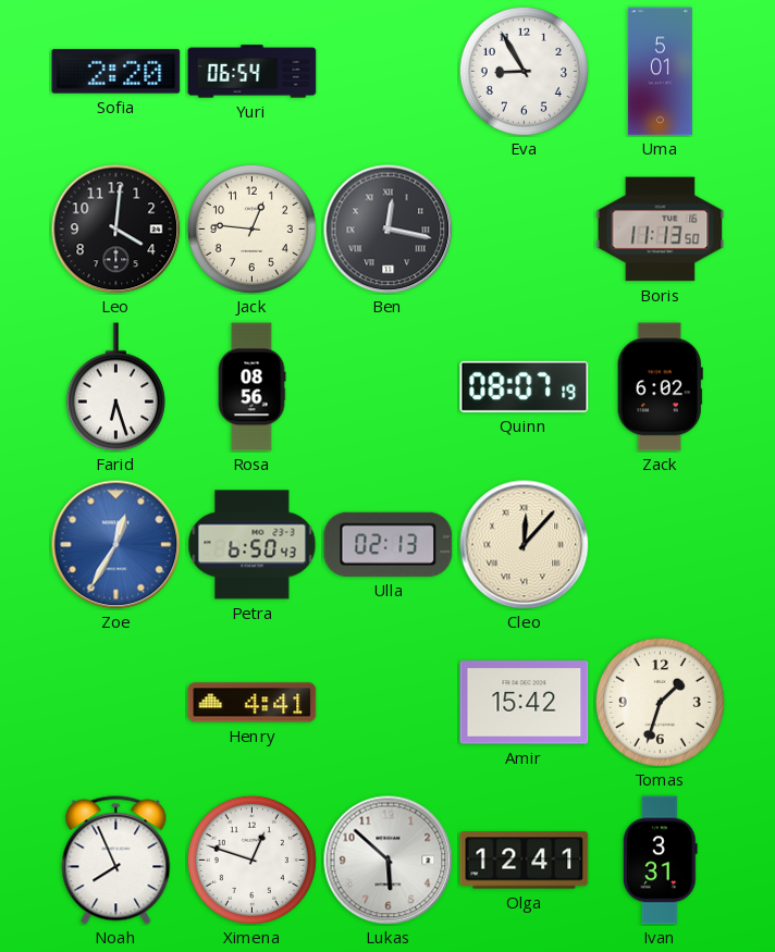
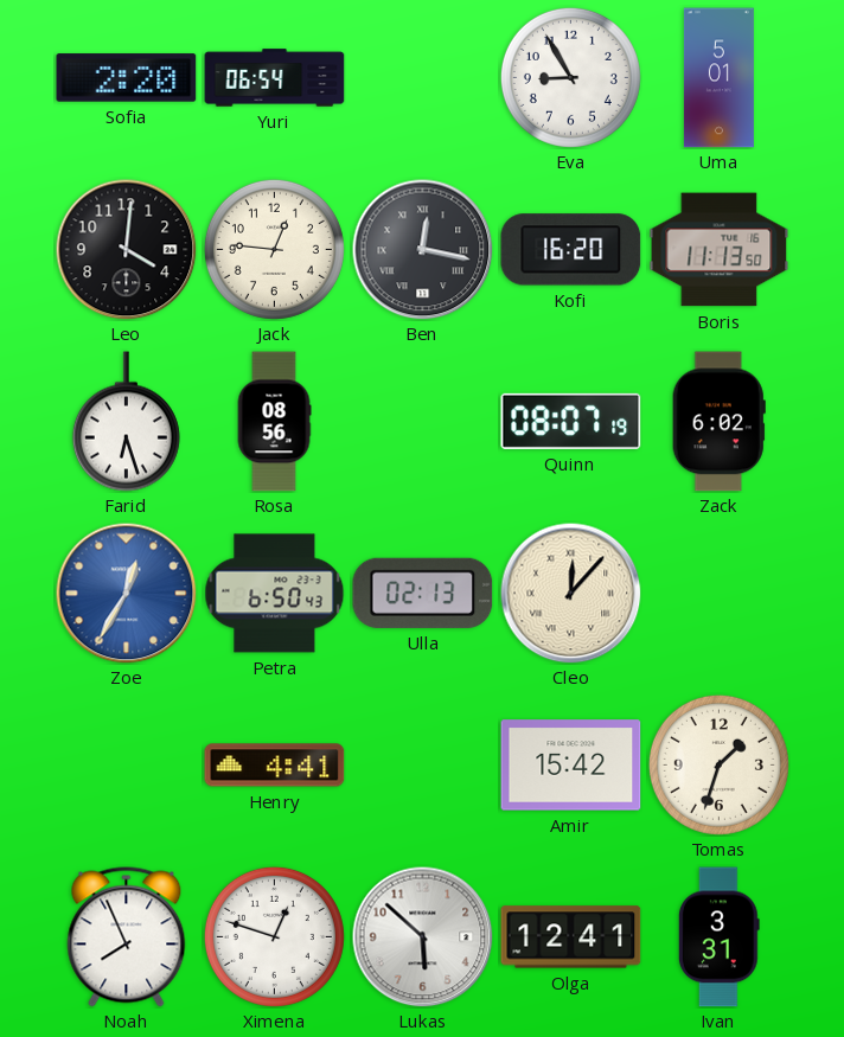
Kofi: none -> 16:20 (571, 250)
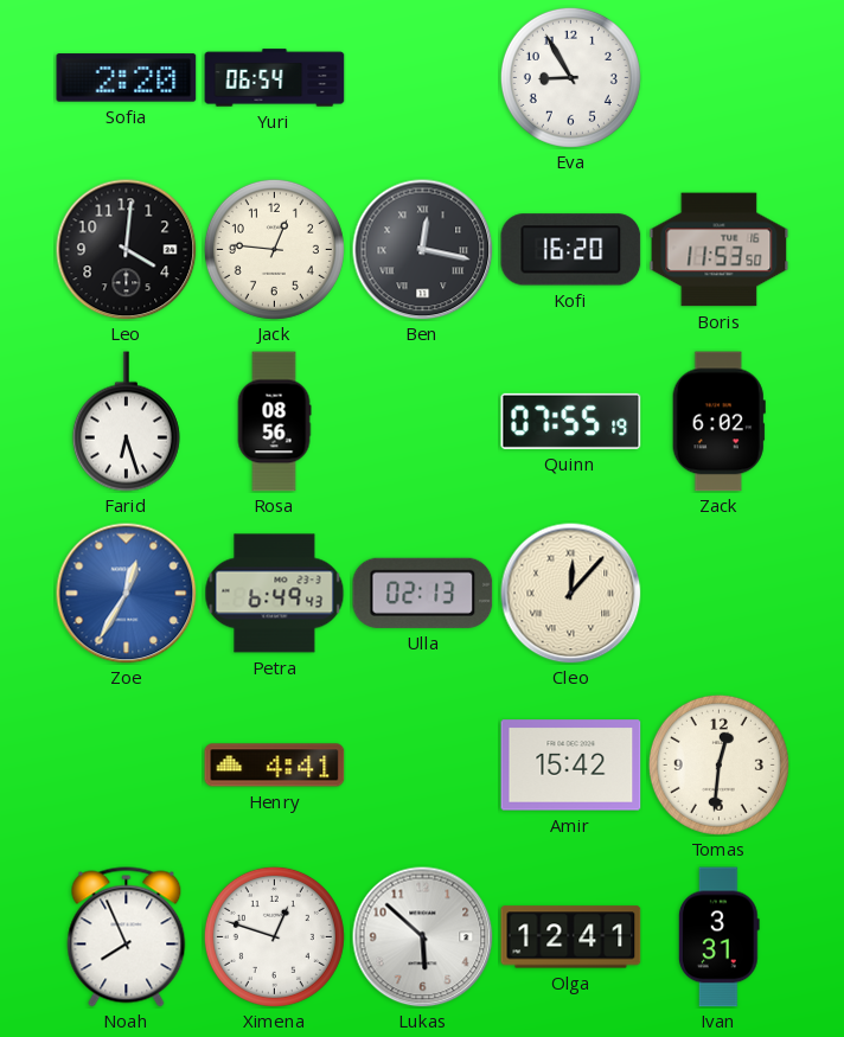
Uma: 5:01 -> none (718, 78)
Boris: 11:13 -> 11:53 (720, 250)
Quinn: 08:07 -> 07:55 (571, 421)
Petra: 6:50 -> 6:49 (275, 594)
Tomas: 1:33 -> 12:31 (718, 764)
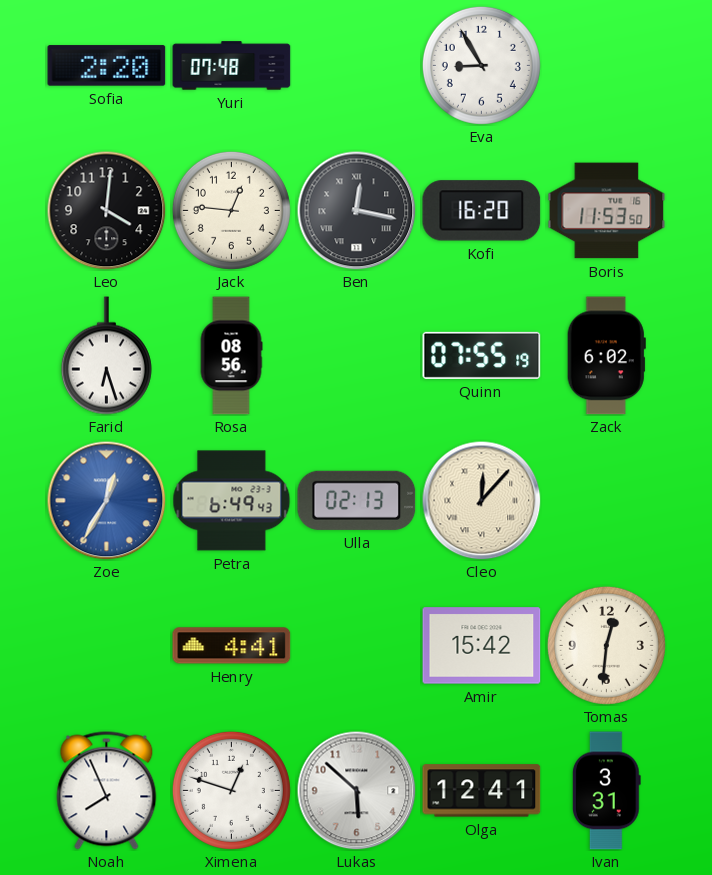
Yuri: 06:54 -> 07:48 (232, 66)
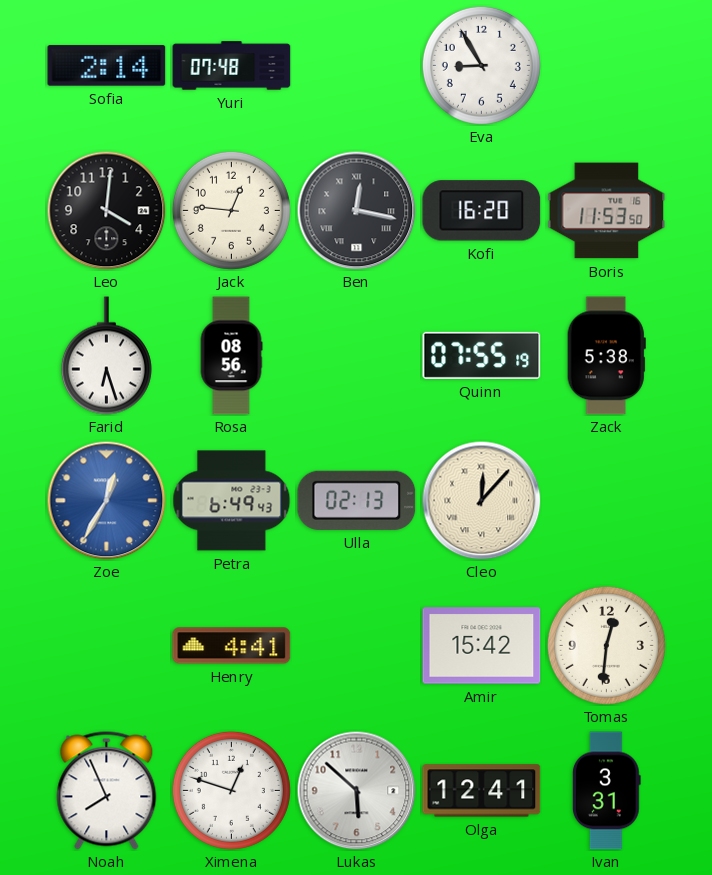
Sofia: 2:20 -> 2:14 (107, 66)
Zack: 6:02 -> 5:38 (606, 356)
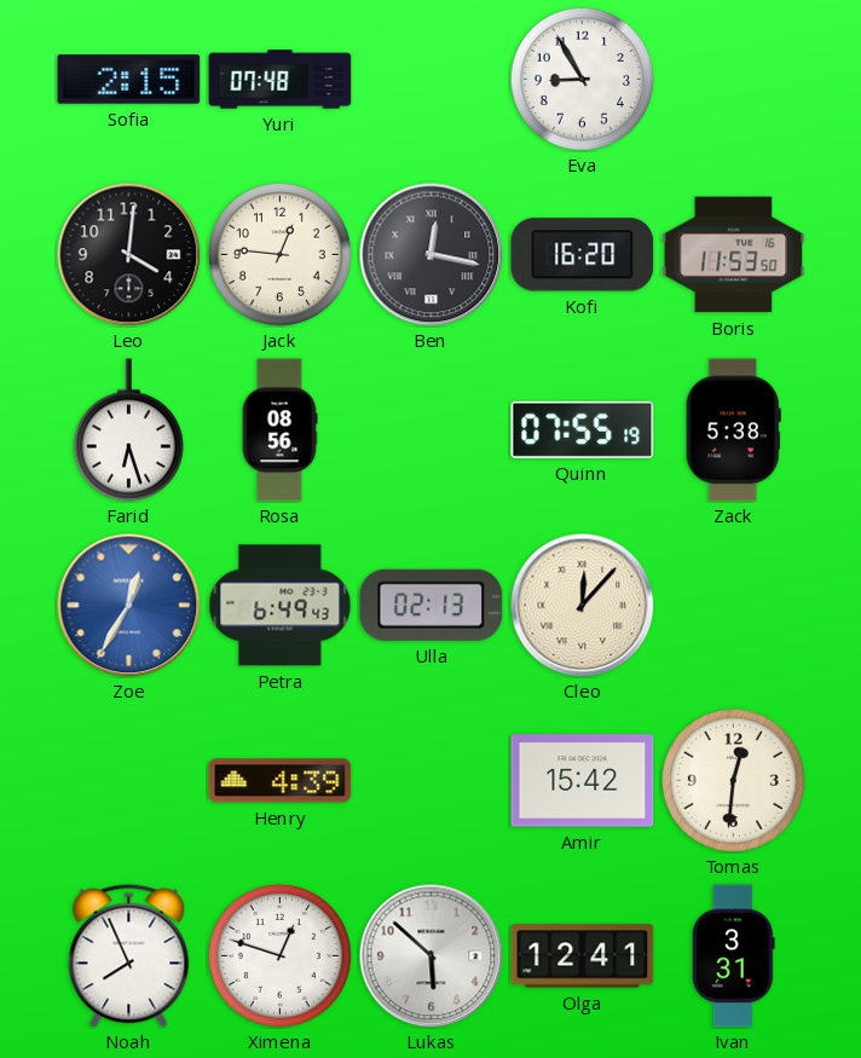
Sofia: 2:14 -> 2:15 (129, 80)
Henry: 4:41 -> 4:39 (281, 781)
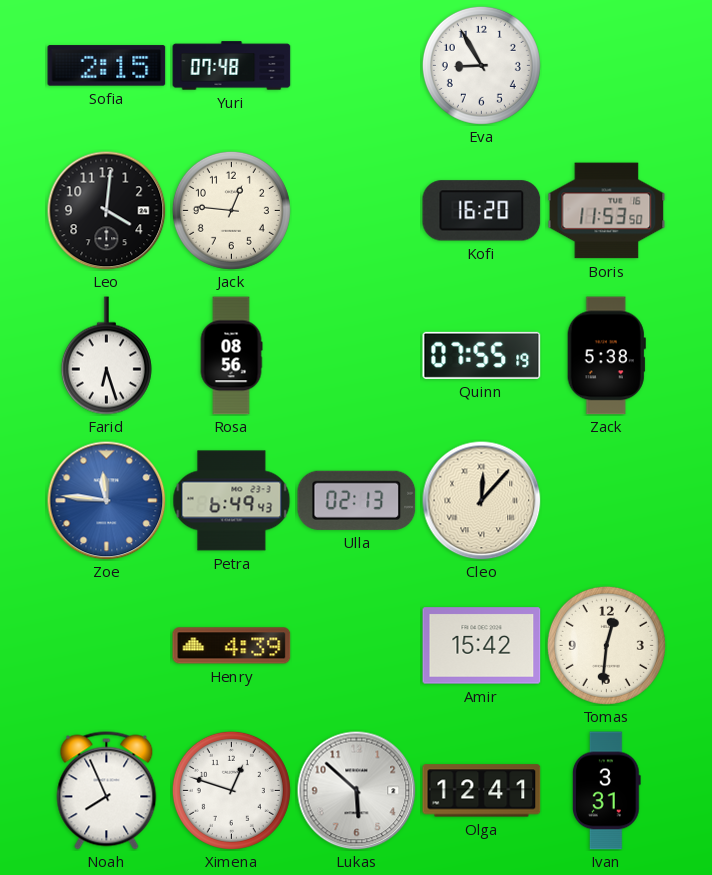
Ben: 12:17 -> none (432, 255)
Zoe: 12:35 -> 11:46 (107, 501)
